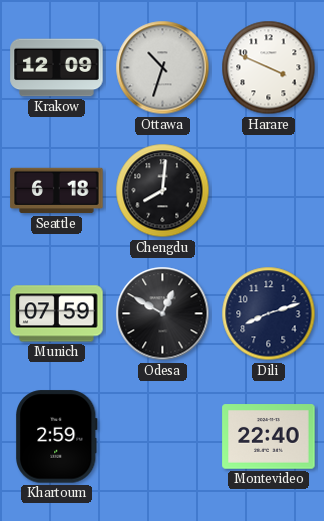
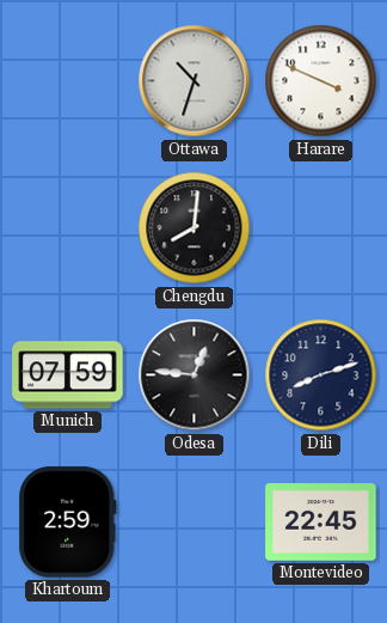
Krakow: 12:09 -> none (57, 68)
Seattle: 6:18 -> none (57, 191)
Odesa: 12:50 -> 12:46 (195, 375)
Montevideo: 22:40 -> 22:45 (321, 523)
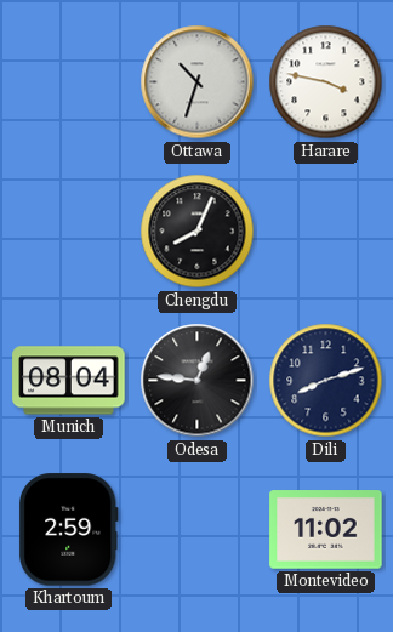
Harare: 3:49 -> 3:47 (326, 82)
Chengdu: 8:01 -> 8:04 (198, 232)
Munich: 07:59 -> 08:04 (69, 381)
Montevideo: 22:45 -> 11:02 (326, 530)
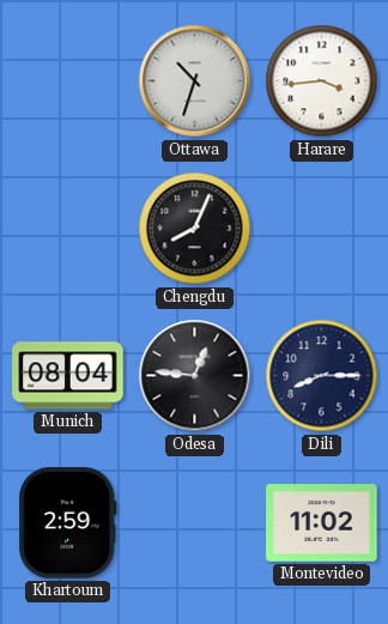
Harare: 3:47 -> 3:44 (322, 81)
Dili: 8:12 -> 8:15 (322, 376)
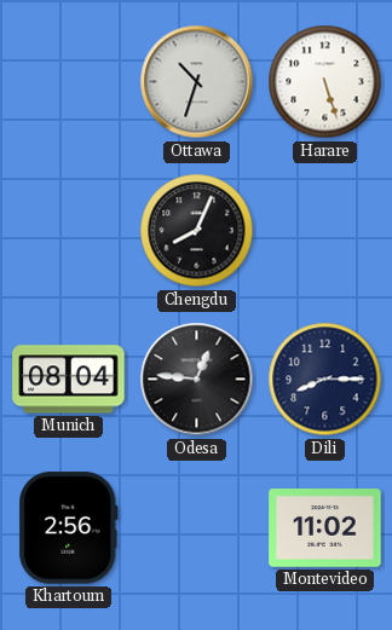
Harare: 3:44 -> 5:27 (325, 82)
Khartoum: 2:59 -> 2:56 (68, 528)
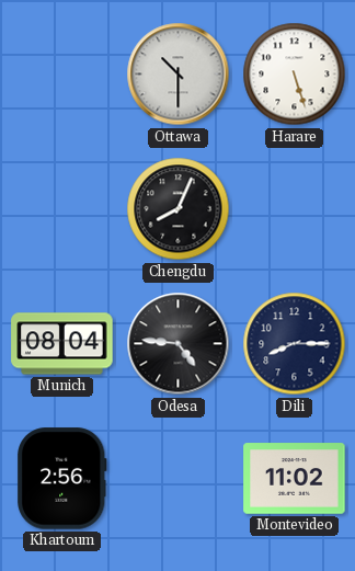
Ottawa: 10:33 -> 10:30 (179, 75)
Odesa: 12:46 -> 4:46 (179, 344)
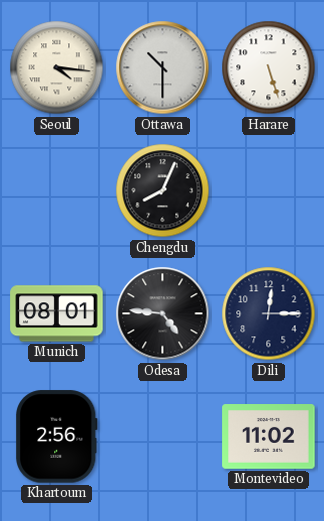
Seoul: none -> 4:16 (57, 68)
Munich: 08:04 -> 08:01 (57, 314)
Dili: 8:15 -> 12:15 (269, 314)
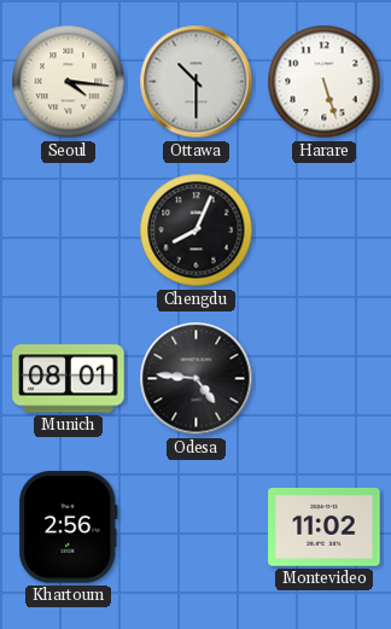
Dili: 12:15 -> none (269, 314)
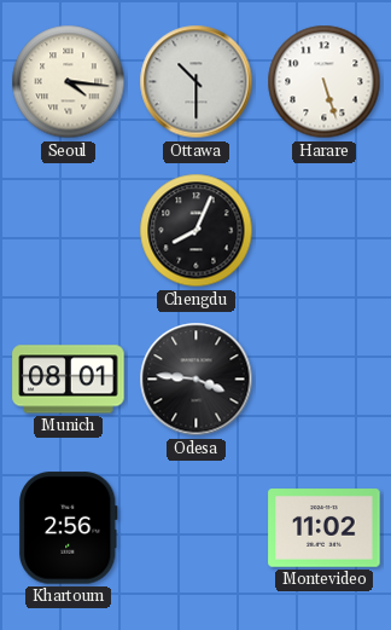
Odesa: 4:46 -> 3:46 (197, 380)
